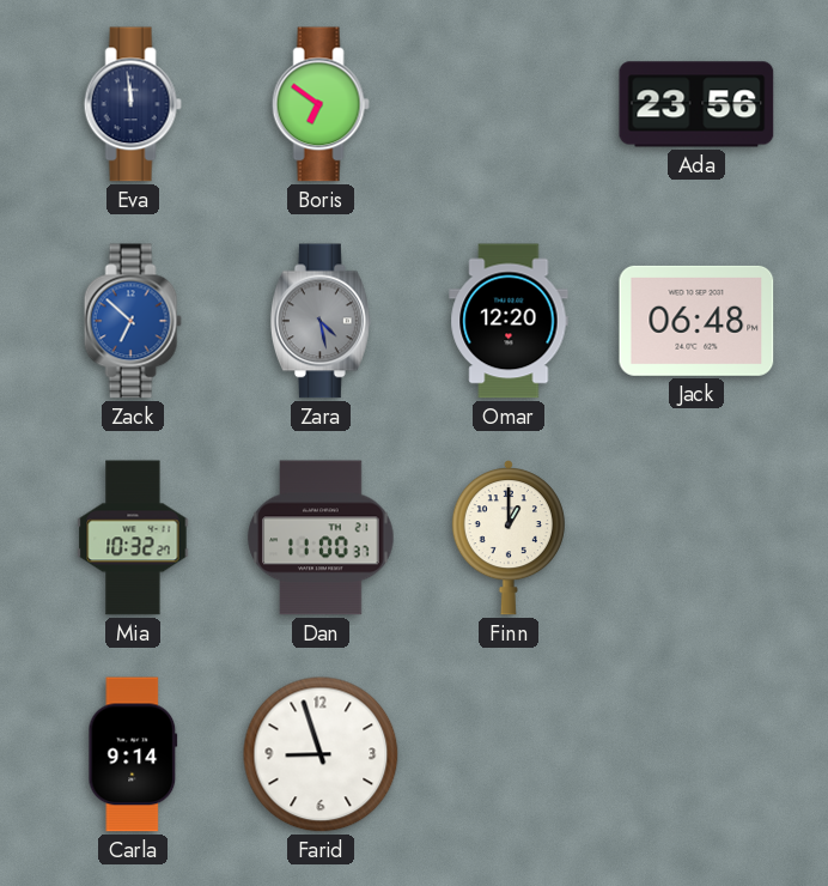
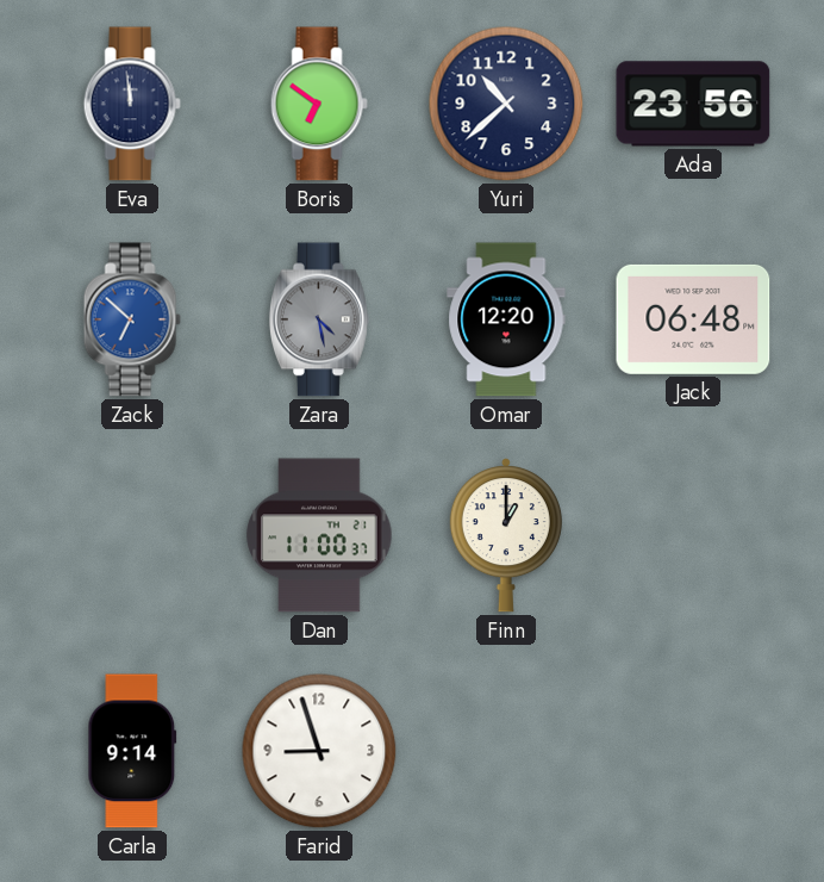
Yuri: none -> 10:38 (506, 104)
Mia: 10:32 -> none (133, 538)
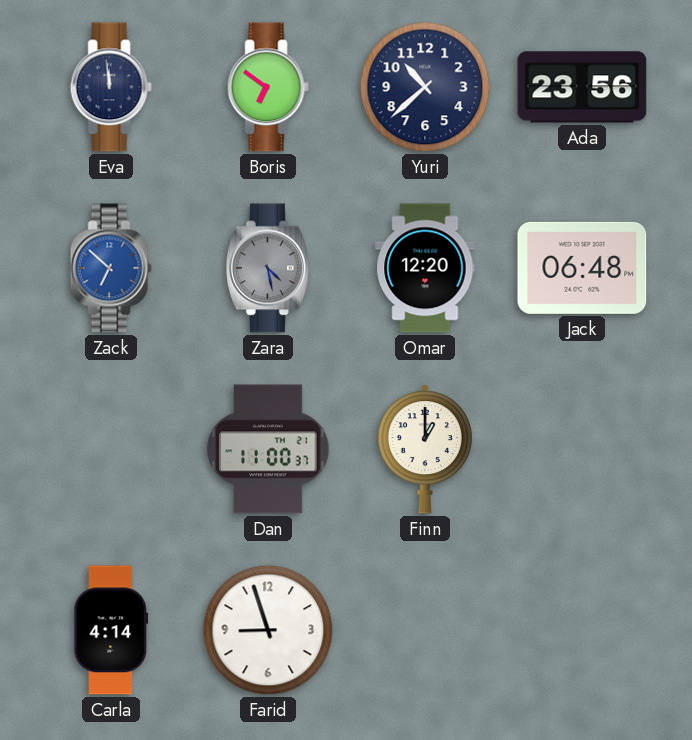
Carla: 9:14 -> 4:14 (111, 630)
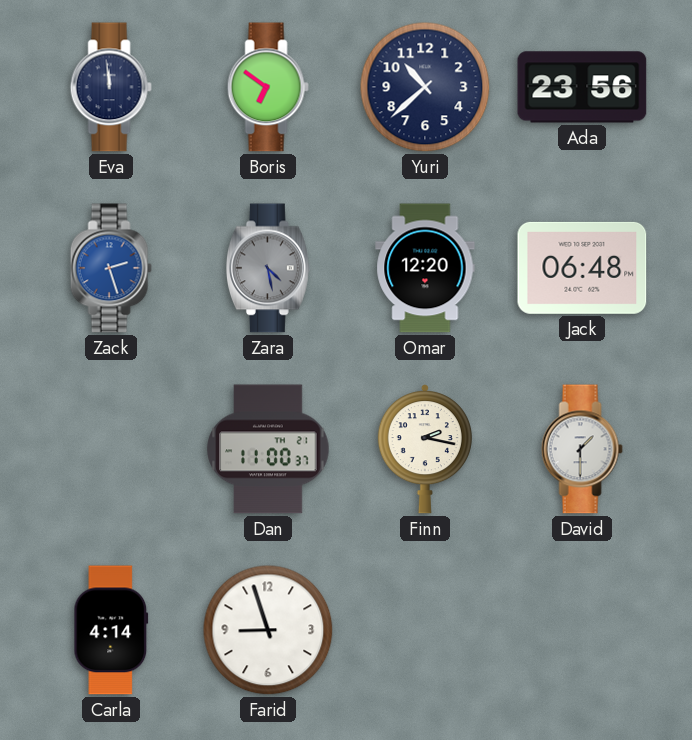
Zack: 6:52 -> 2:27 (111, 268)
Finn: 1:00 -> 2:17 (425, 450)
David: none -> 1:30 (582, 449)
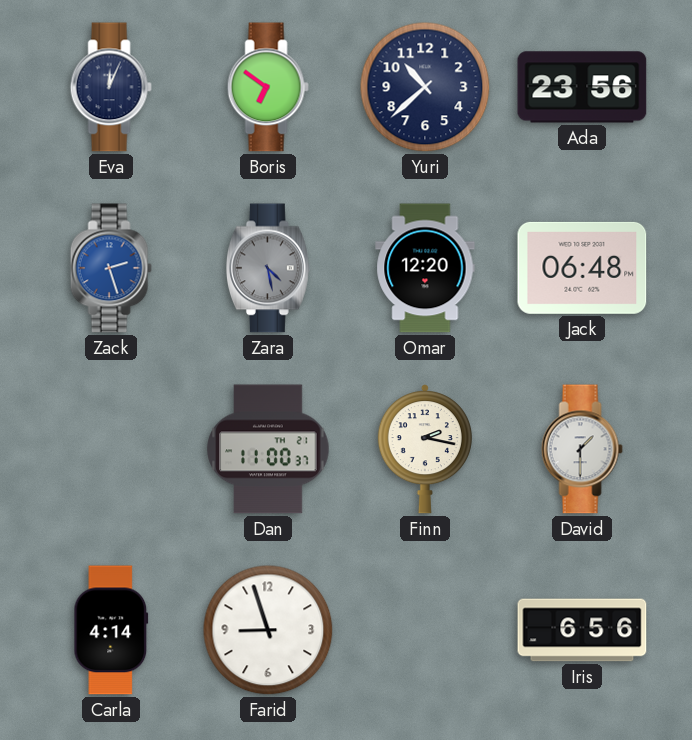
Eva: 11:59 -> 12:04 (111, 87)
Iris: none -> 6:56 (582, 630)
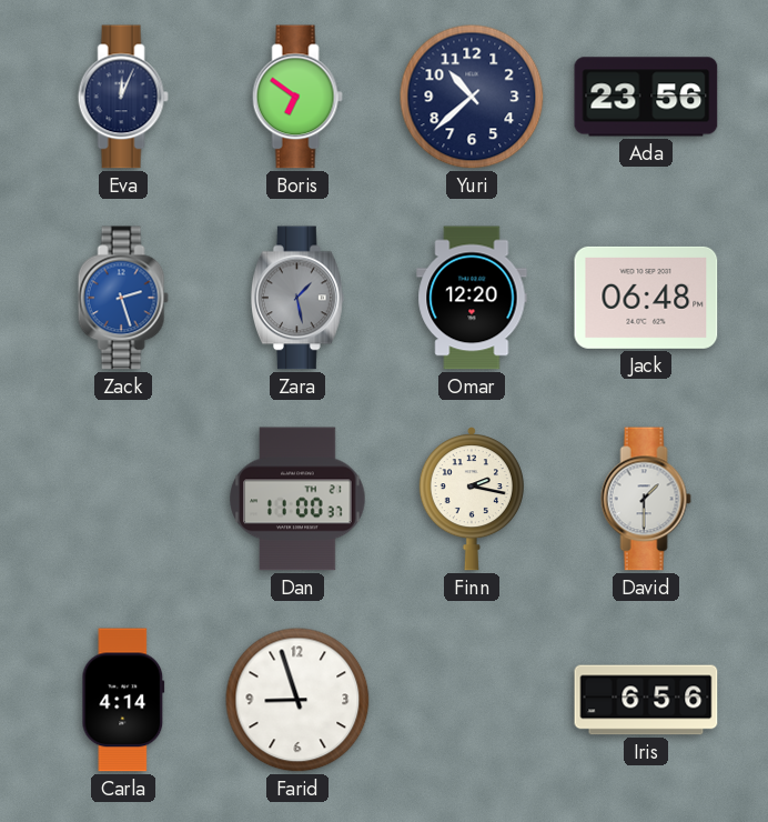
Zara: 4:28 -> 1:28 (297, 298)
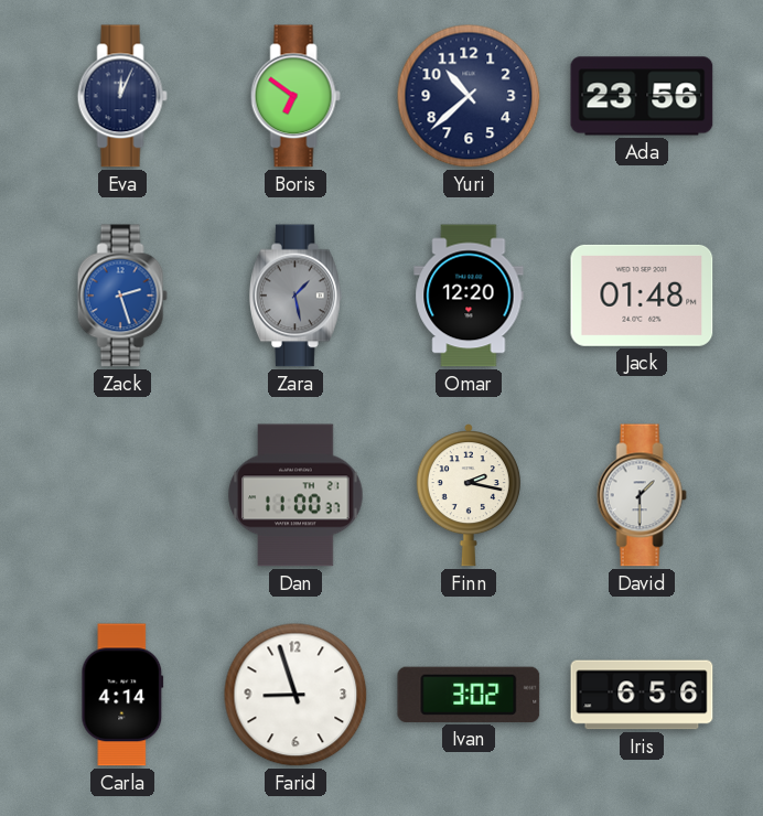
Jack: 06:48 -> 01:48 (642, 296)
Ivan: none -> 3:02 (469, 695)
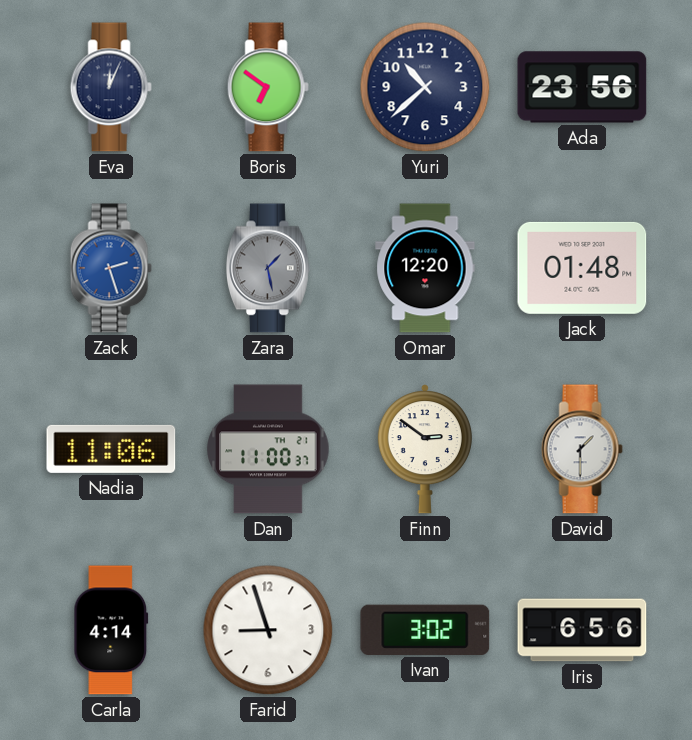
Nadia: none -> 11:06 (111, 449)
Finn: 2:17 -> 2:51 (425, 450)
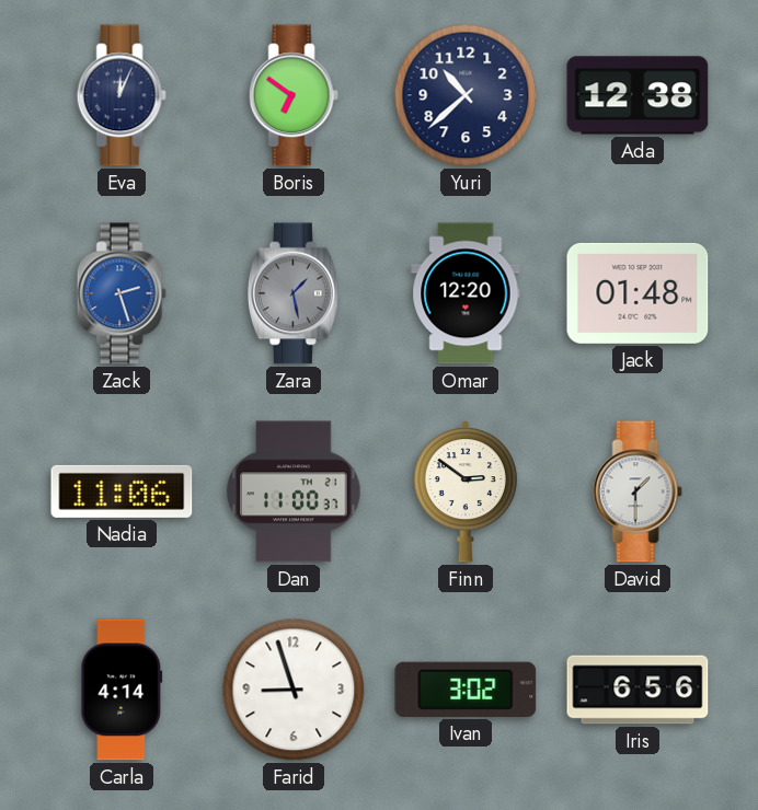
Ada: 23:56 -> 12:38 (638, 95)
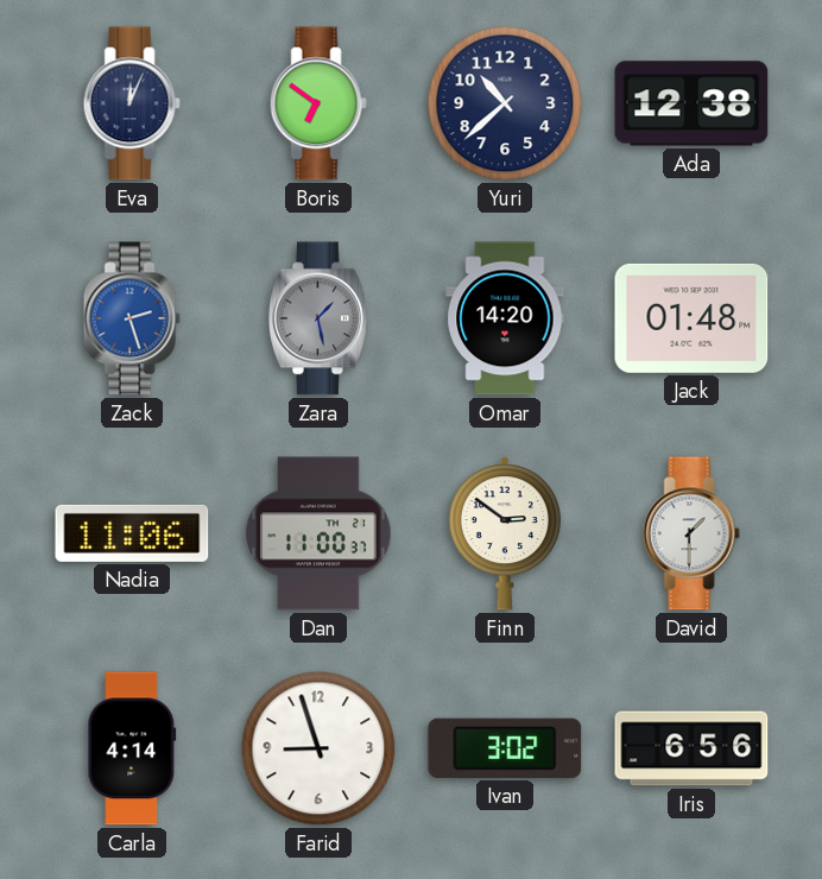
Omar: 12:20 -> 14:20 (505, 318)
